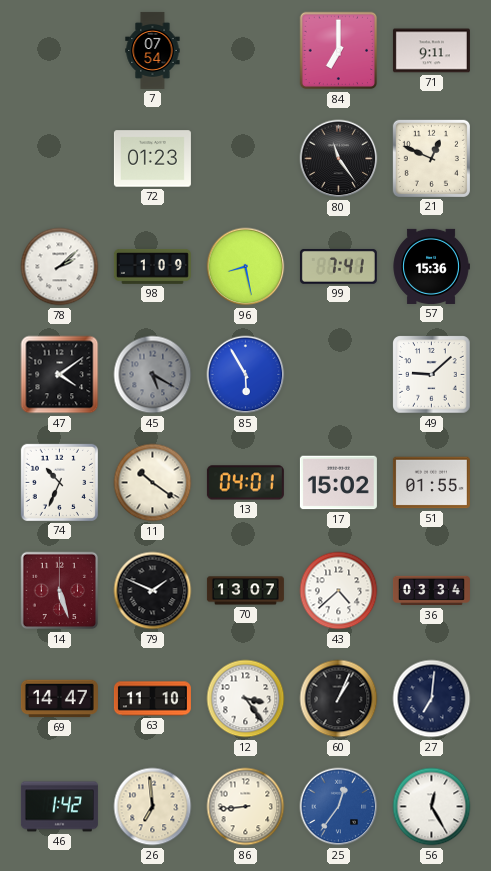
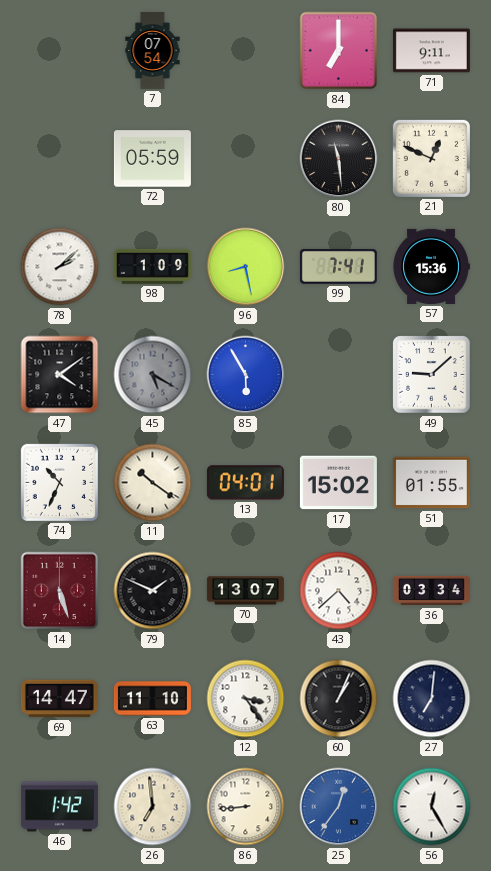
72: 01:23 -> 05:59 (152, 159)
80: 11:24 -> 11:29 (339, 159)
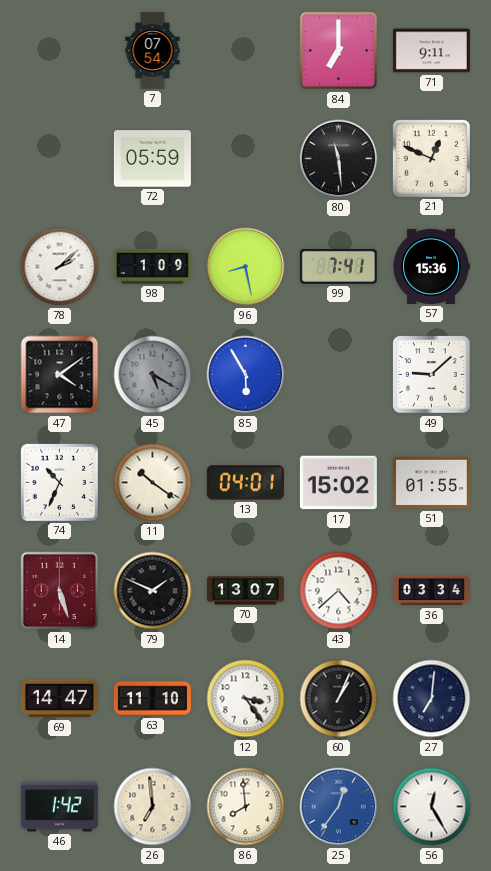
86: 8:44 -> 7:59 (246, 807)
